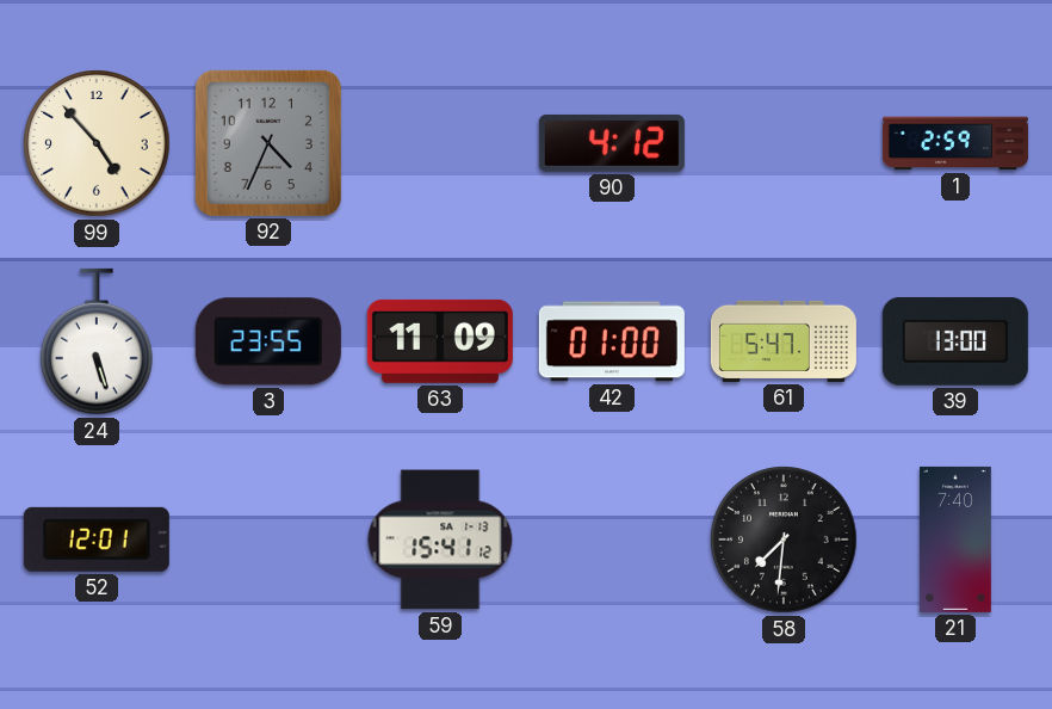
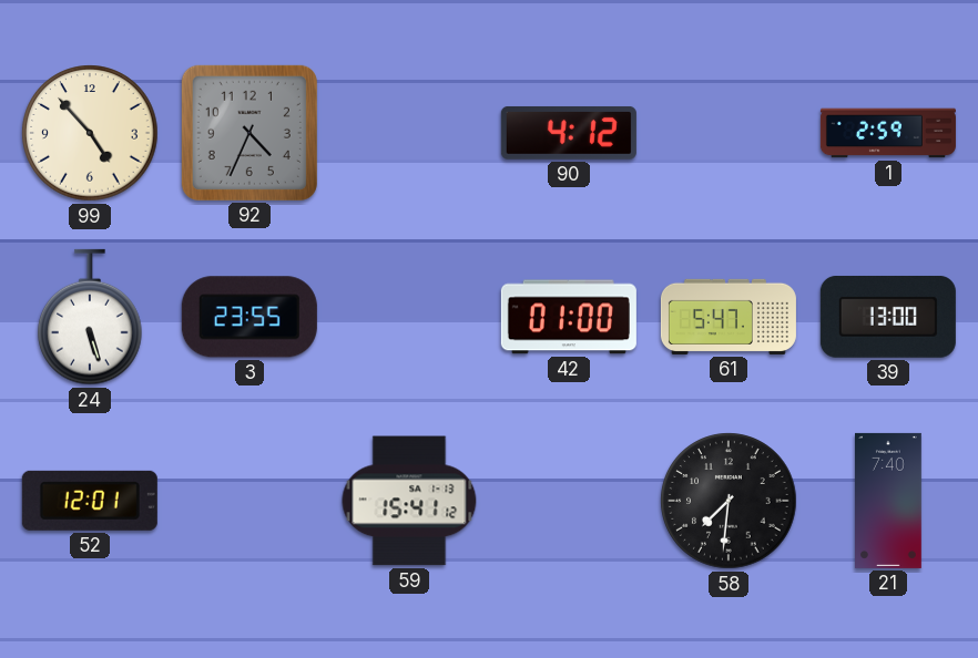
63: 11:09 -> none (440, 341)
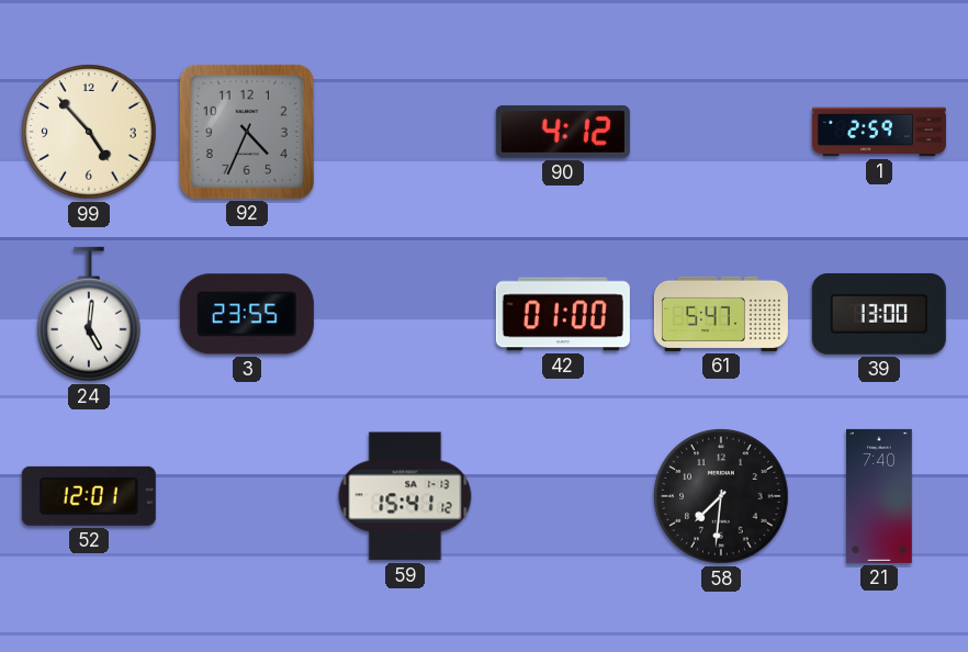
24: 5:27 -> 5:01 (90, 314)
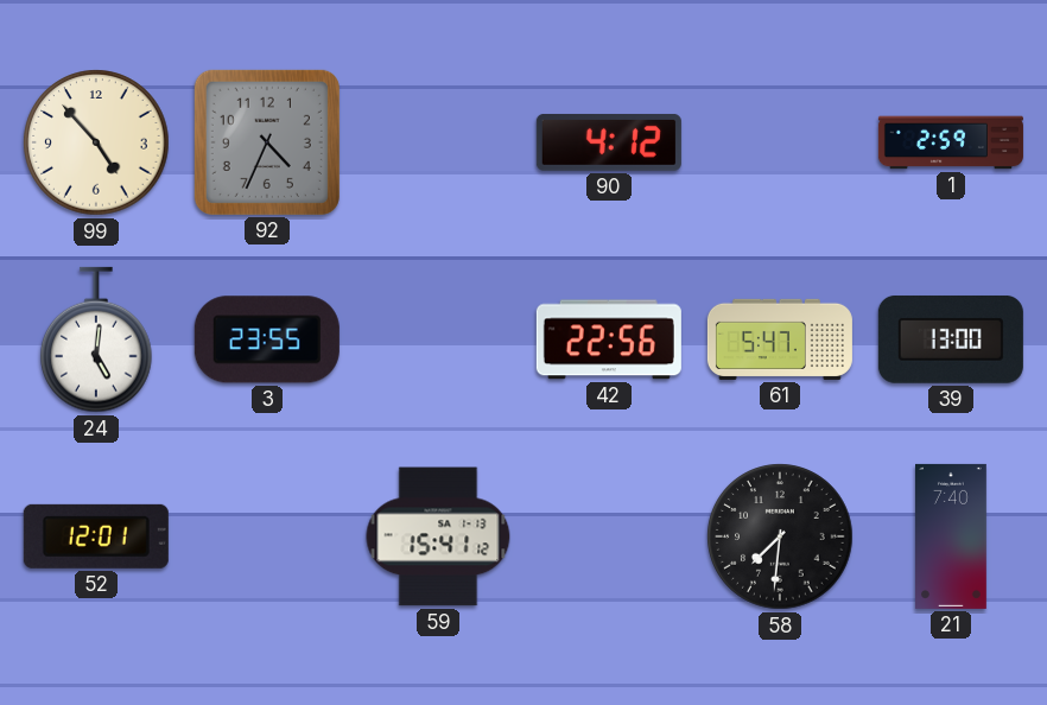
42: 01:00 -> 22:56 (609, 339)
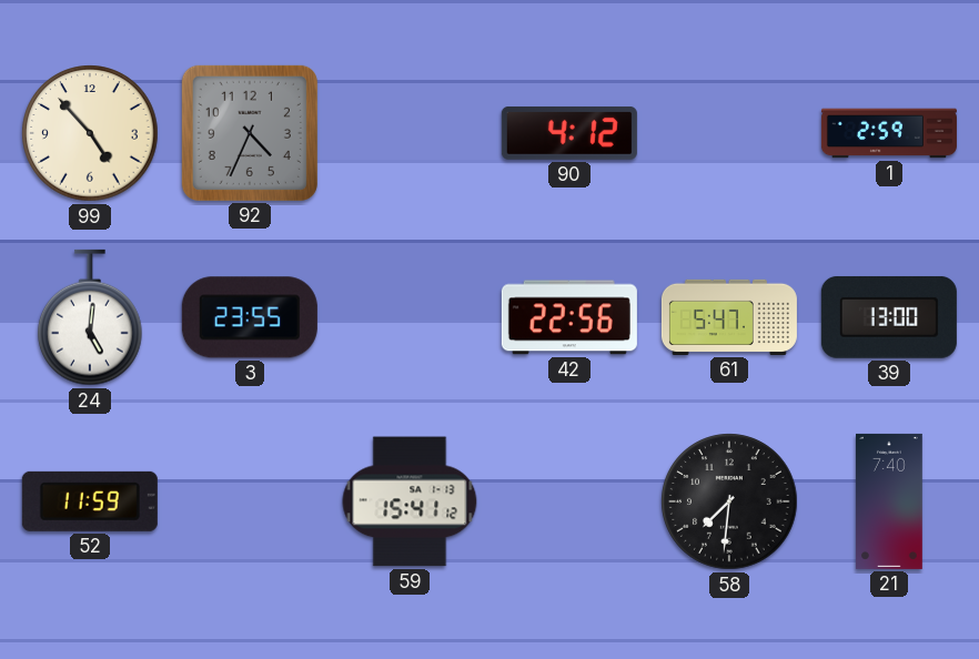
52: 12:01 -> 11:59 (90, 501)
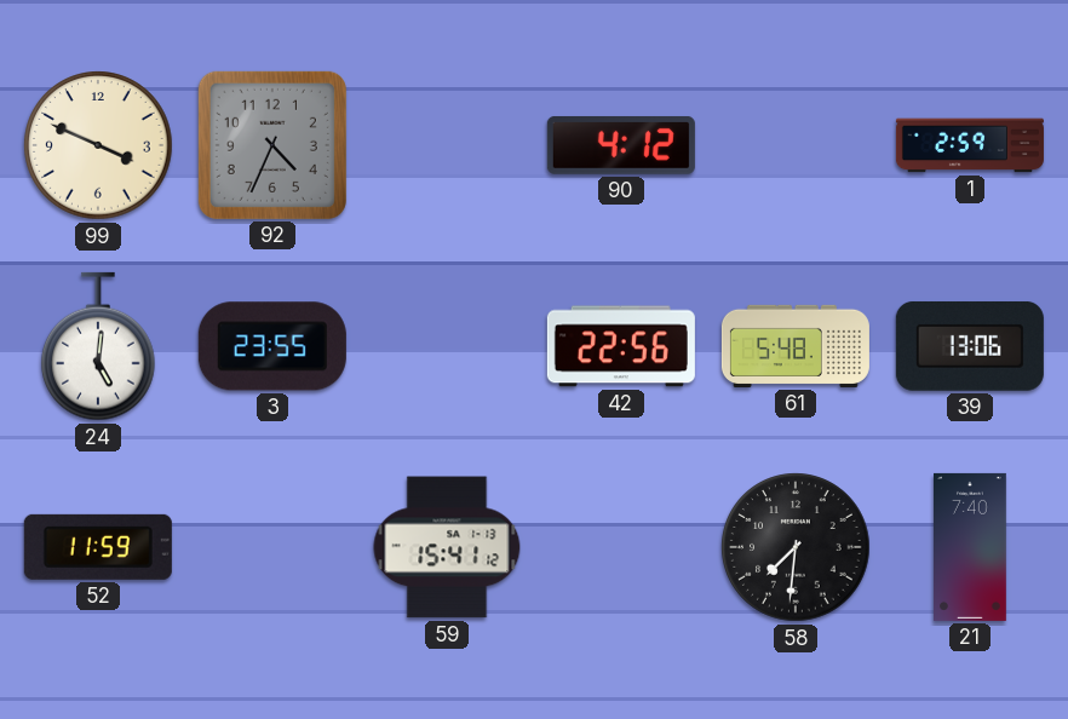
99: 4:53 -> 3:49 (98, 145)
61: 5:47 -> 5:48 (796, 346)
39: 13:00 -> 13:06 (970, 346)
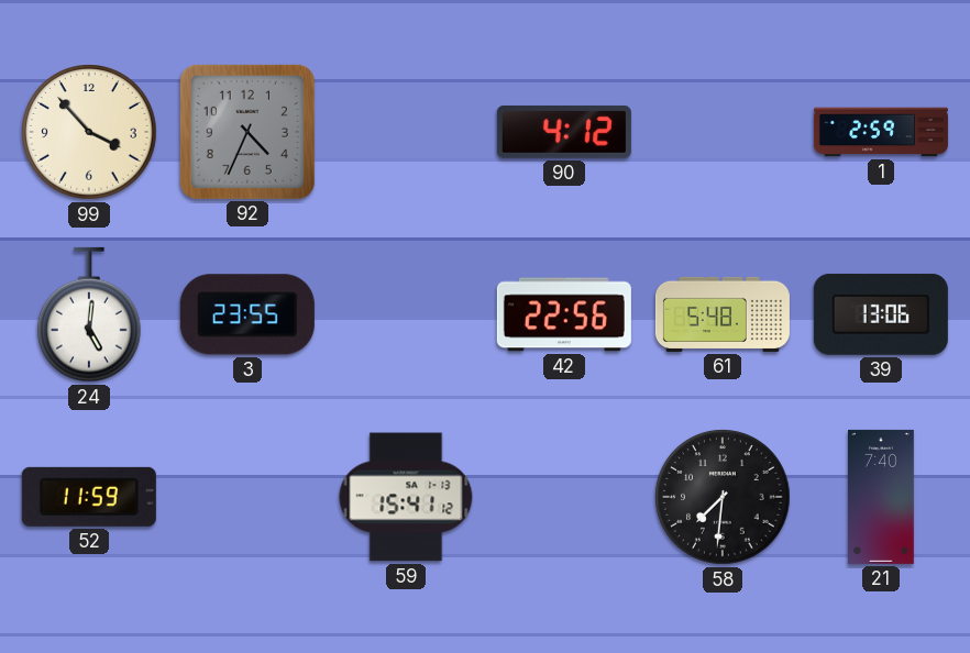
99: 3:49 -> 3:53 (89, 132)
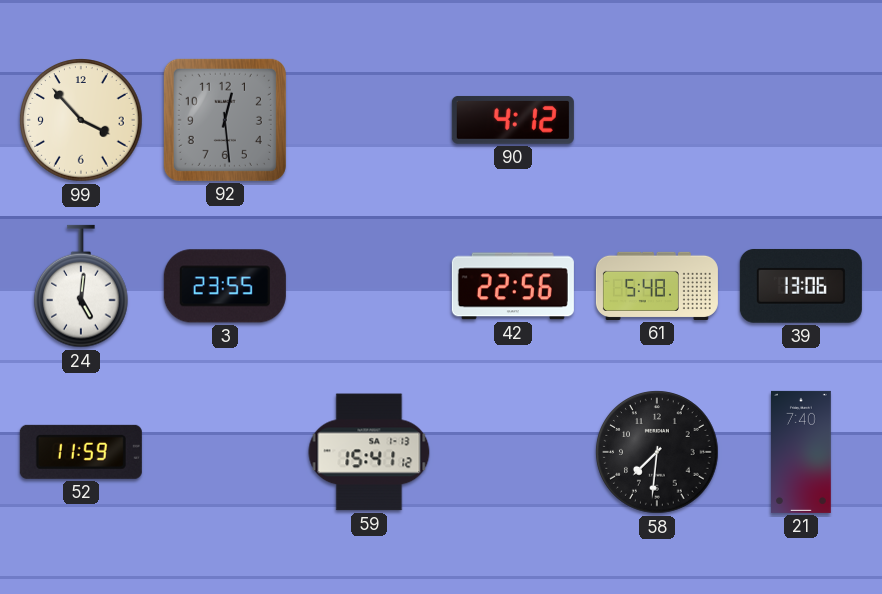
92: 4:34 -> 12:29 (225, 120)
1: 2:59 -> none (881, 132)
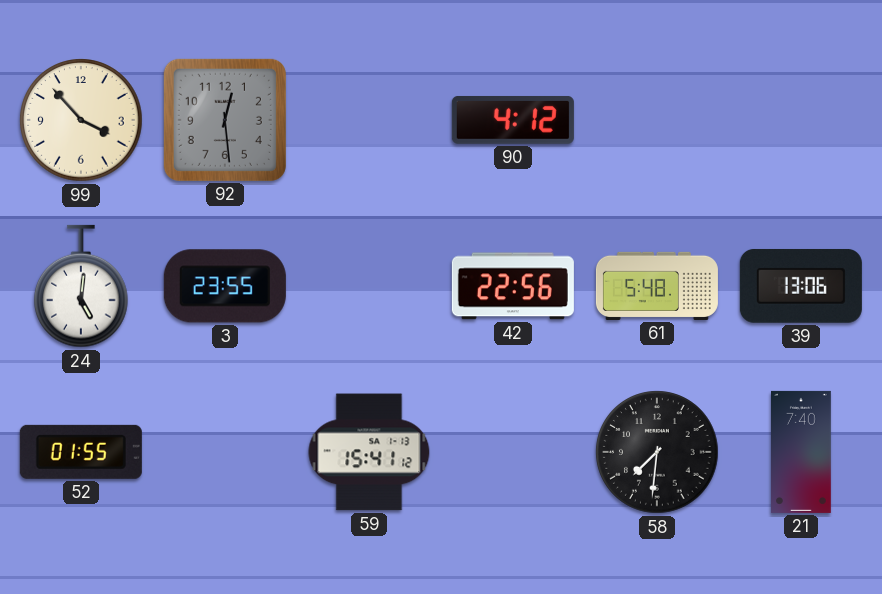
52: 11:59 -> 01:55 (81, 452)
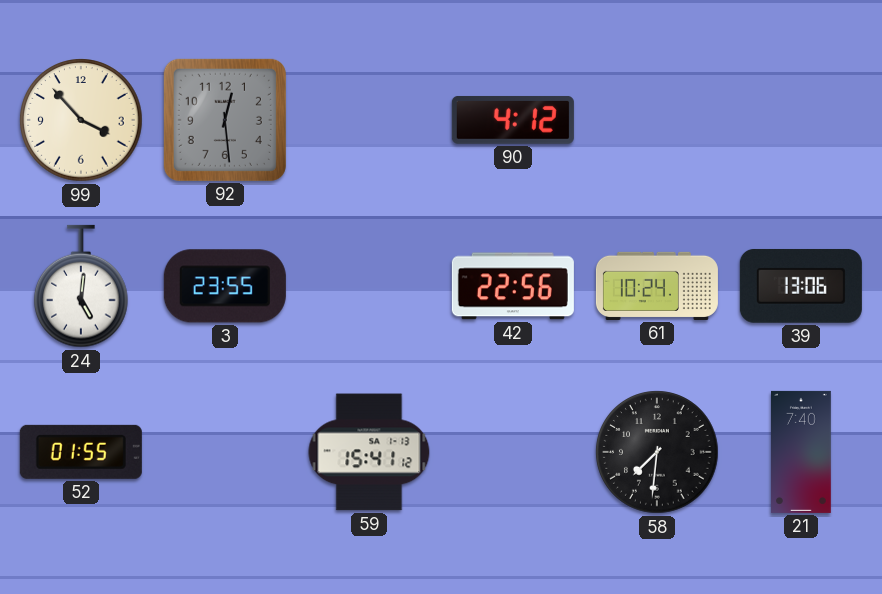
61: 5:48 -> 10:24 (657, 286)
